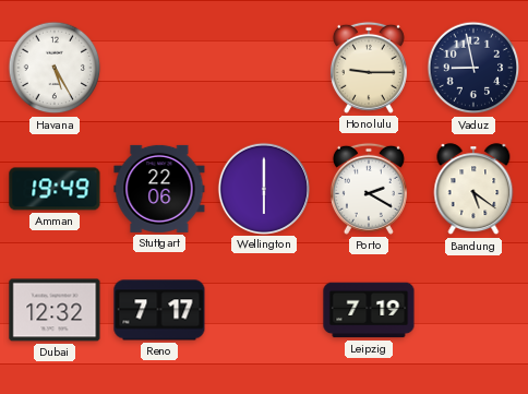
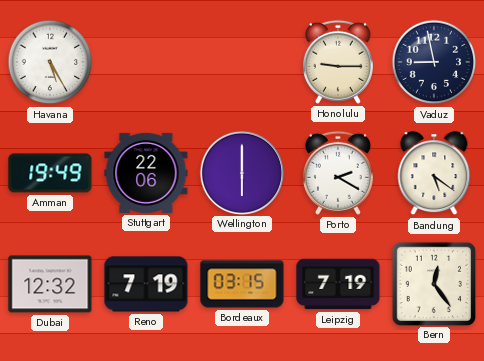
Reno: 7:17 -> 7:19 (146, 284)
Bordeaux: none -> 03:15 (242, 284)
Bern: none -> 12:24 (433, 283)
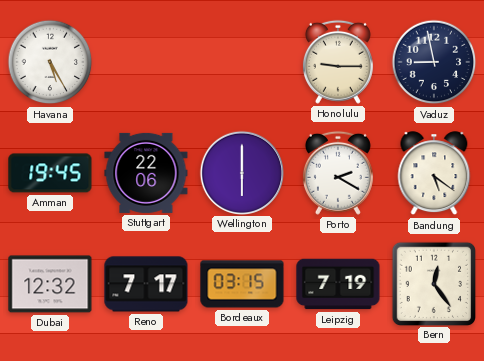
Amman: 19:49 -> 19:45 (50, 173)
Reno: 7:19 -> 7:17 (146, 284)
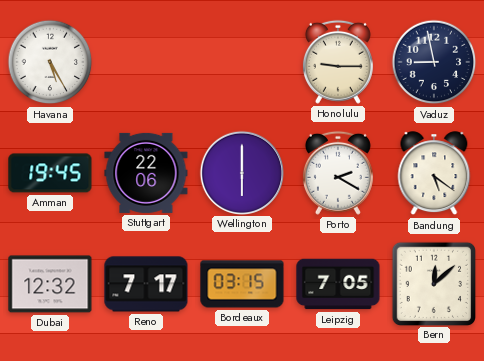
Leipzig: 7:19 -> 7:05 (338, 284)
Bern: 12:24 -> 12:08 (433, 283)
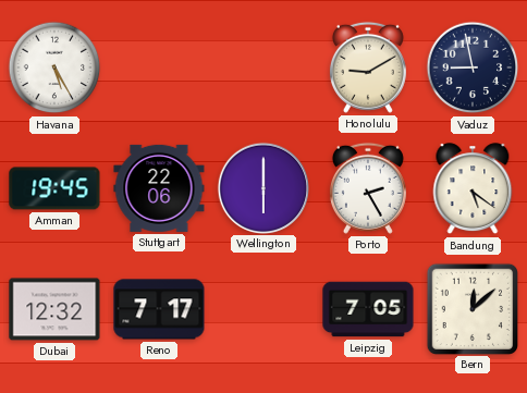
Honolulu: 9:15 -> 9:10 (368, 67)
Porto: 2:20 -> 2:25 (368, 188)
Bordeaux: 03:15 -> none (242, 284)
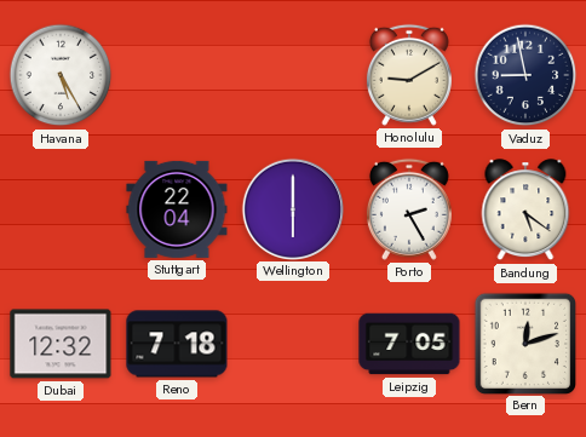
Amman: 19:45 -> none (54, 188)
Stuttgart: 22:06 -> 22:04 (177, 209)
Reno: 7:17 -> 7:18 (177, 344)
Bern: 12:08 -> 12:12 (524, 343)
